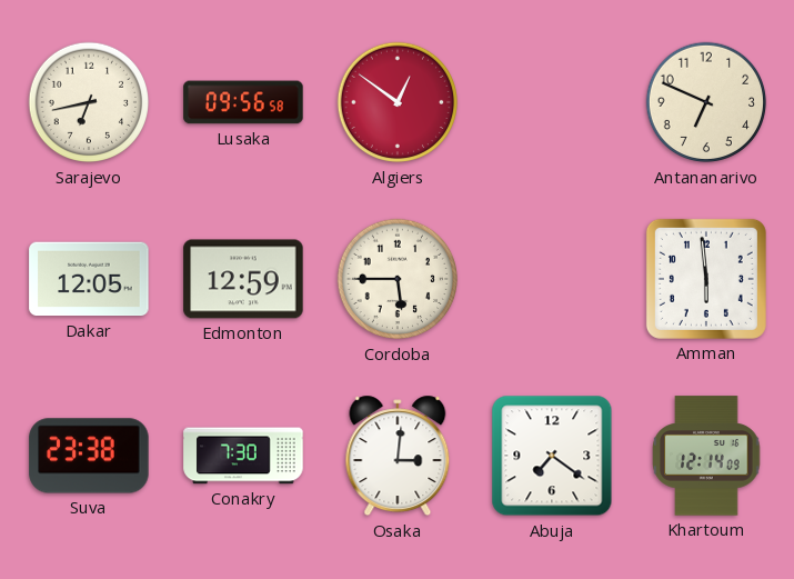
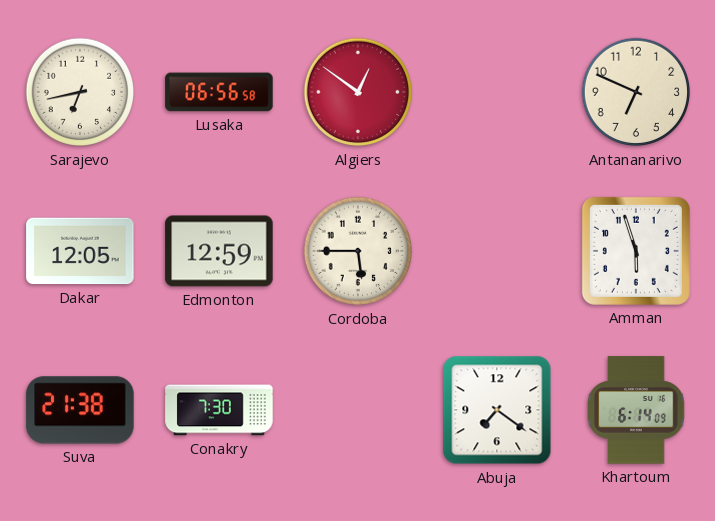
Lusaka: 09:56 -> 06:56 (219, 92)
Amman: 5:59 -> 5:57 (636, 251)
Suva: 23:38 -> 21:38 (80, 410)
Osaka: 3:01 -> none (398, 456)
Khartoum: 12:14 -> 6:14 (636, 410)
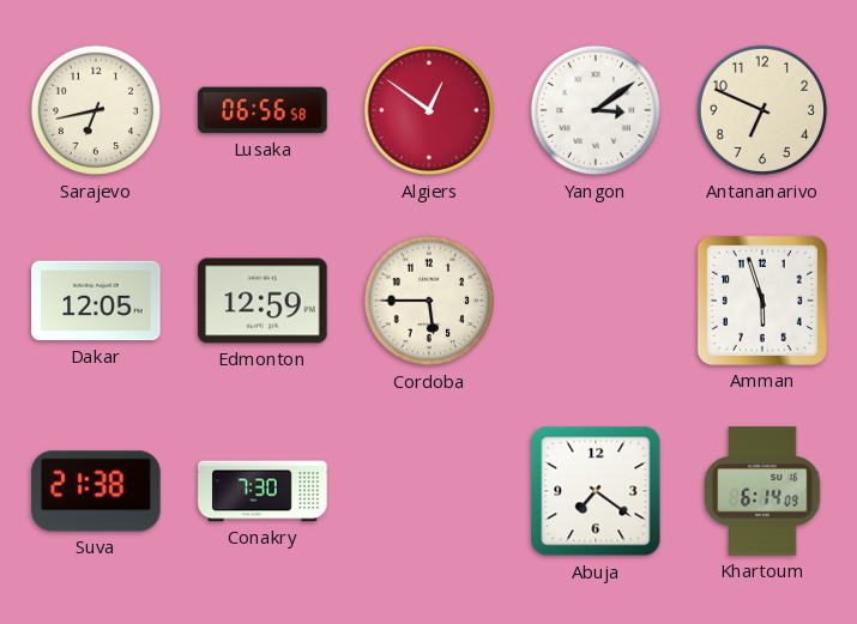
Yangon: none -> 3:09 (596, 110)
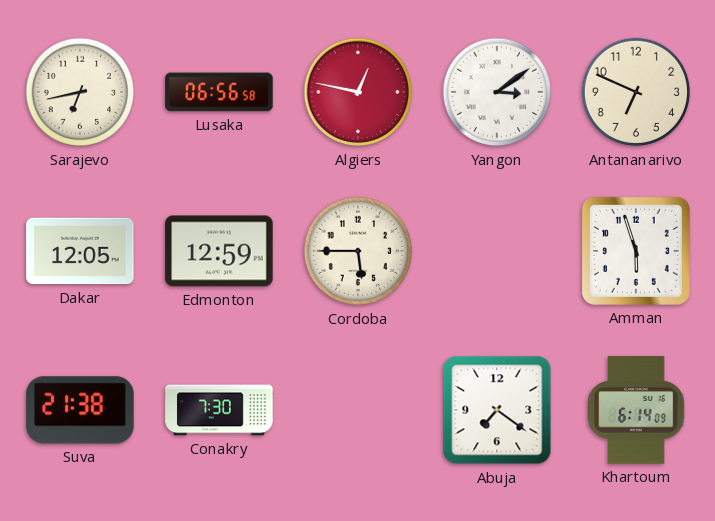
Algiers: 12:51 -> 12:47 (358, 92)
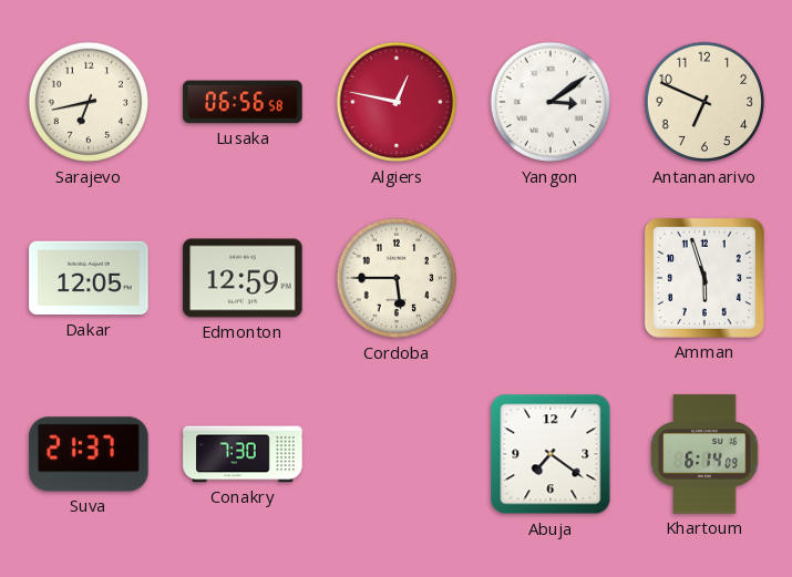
Suva: 21:38 -> 21:37 (89, 454)
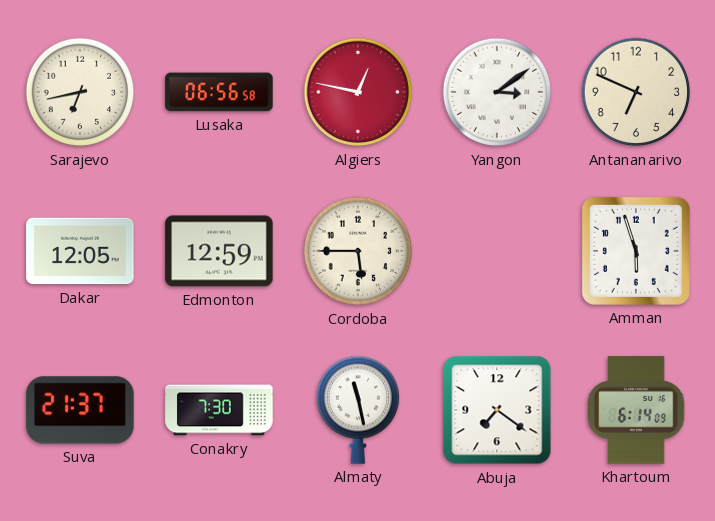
Almaty: none -> 11:28 (357, 410)
